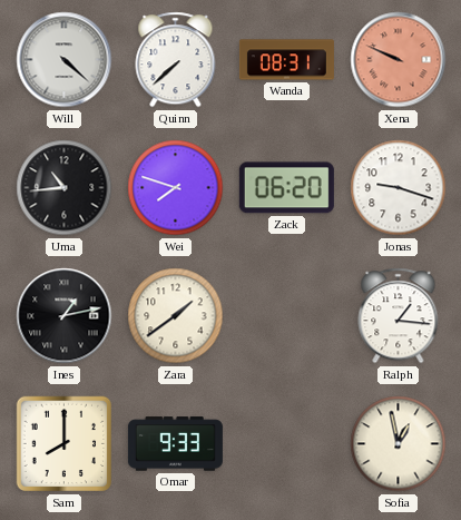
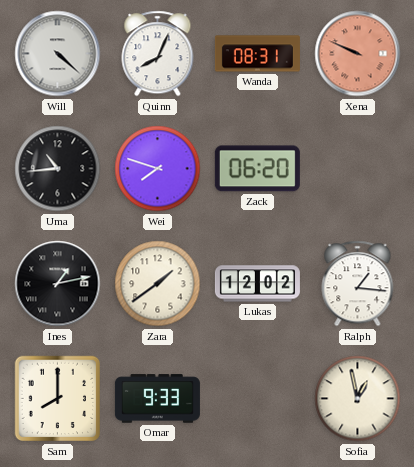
Quinn: 7:38 -> 8:04 (158, 54)
Jonas: 9:18 -> none (399, 188)
Lukas: none -> 12:02 (257, 284)
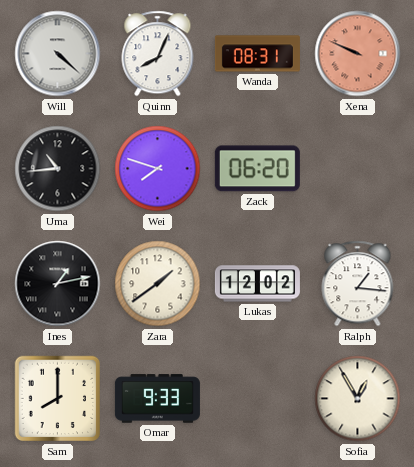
Sofia: 12:58 -> 12:55 (358, 399)
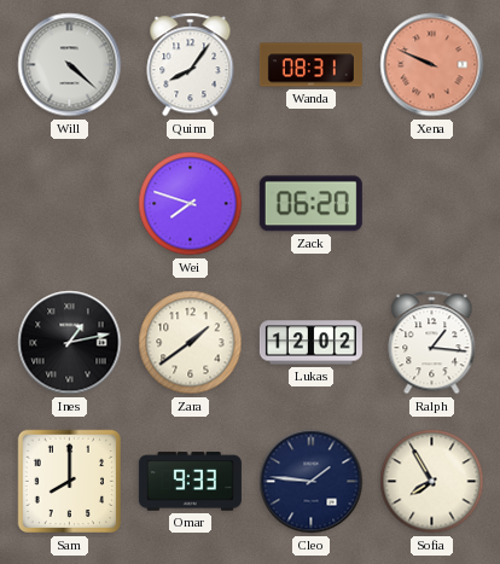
Quinn: 8:04 -> 8:06 (191, 65)
Uma: 10:44 -> none (58, 169)
Cleo: none -> 1:46 (312, 482)
Sofia: 12:55 -> 7:55 (432, 482)
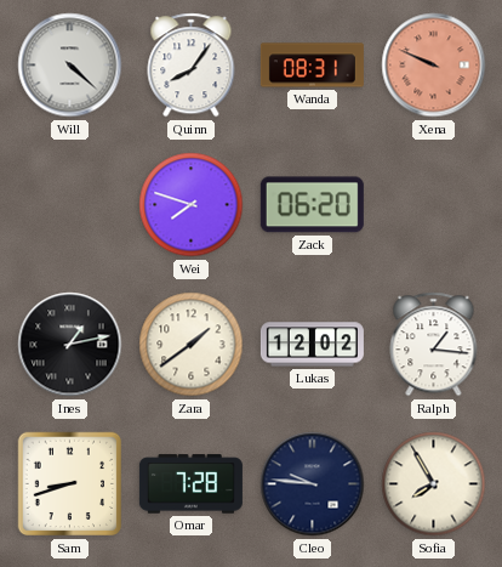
Sam: 8:00 -> 8:42 (69, 484)
Omar: 9:33 -> 7:28 (190, 484)
Cleo: 1:46 -> 9:46 (313, 484)
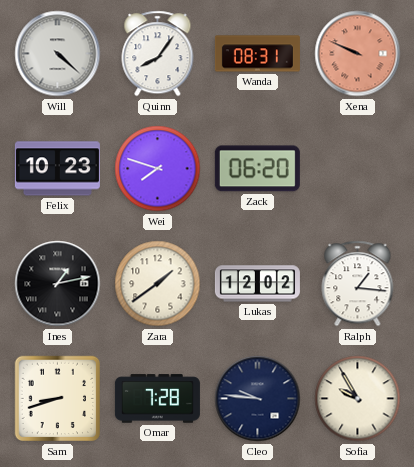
Felix: none -> 10:23 (57, 169)
Sofia: 7:55 -> 9:55 (358, 399)
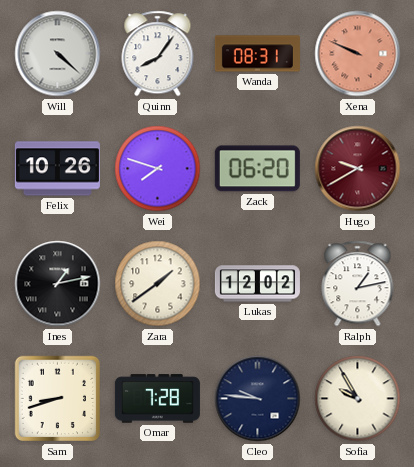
Felix: 10:23 -> 10:26 (57, 169)
Hugo: none -> 9:40 (358, 169)
Ralph: 1:16 -> 1:13 (358, 284)
